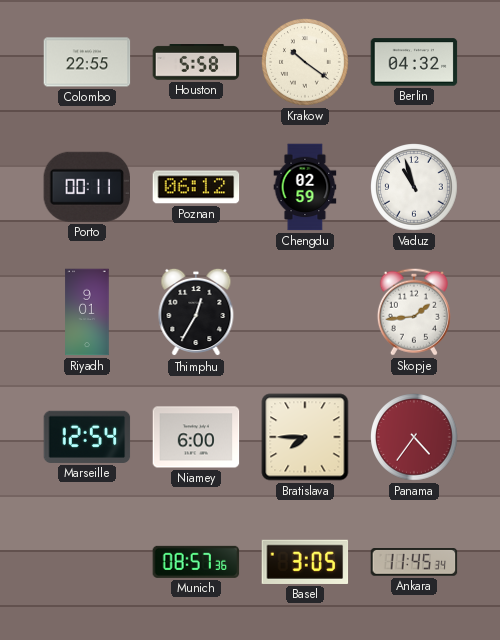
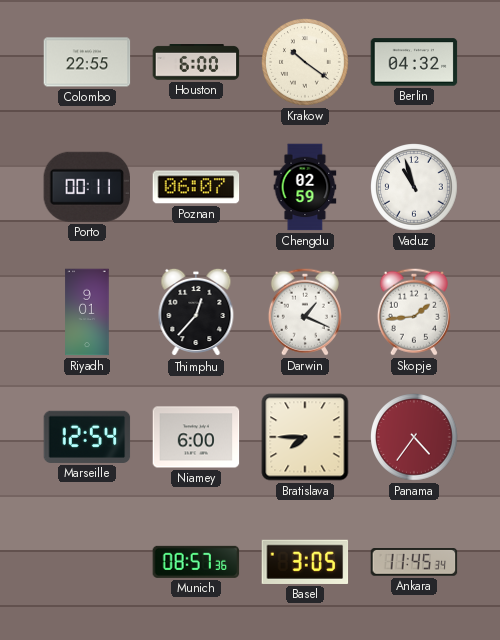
Houston: 5:58 -> 6:00 (196, 62)
Poznan: 06:12 -> 06:07 (196, 187)
Thimphu: 12:35 -> 12:37 (196, 312)
Darwin: none -> 1:19 (305, 312)
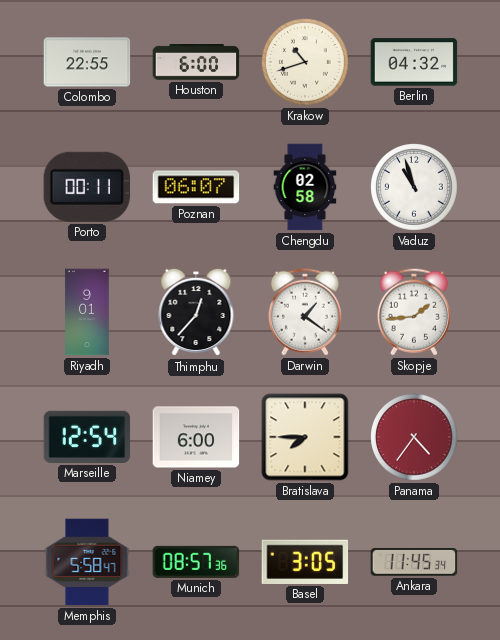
Krakow: 10:21 -> 10:42 (305, 62)
Chengdu: 02:59 -> 02:58 (305, 187)
Darwin: 1:19 -> 1:21 (305, 312)
Memphis: none -> 5:58 (87, 562)
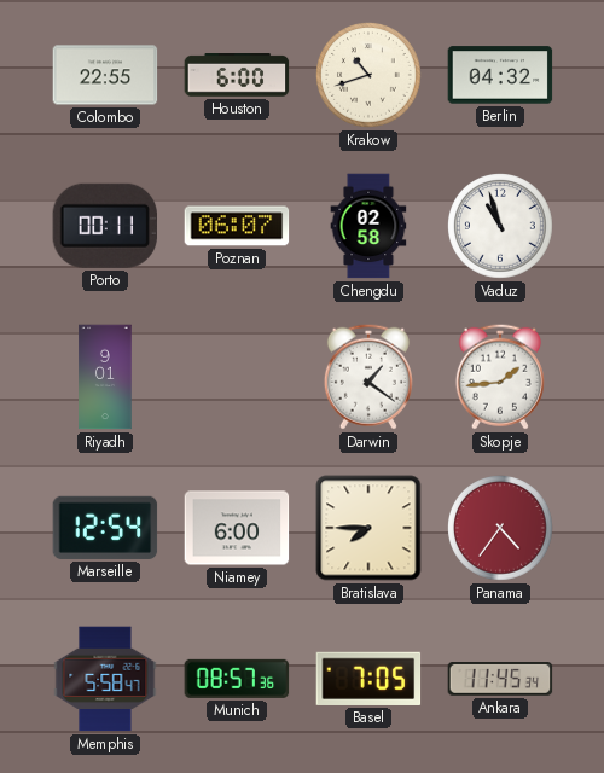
Thimphu: 12:37 -> none (196, 312)
Basel: 3:05 -> 7:05 (368, 679)
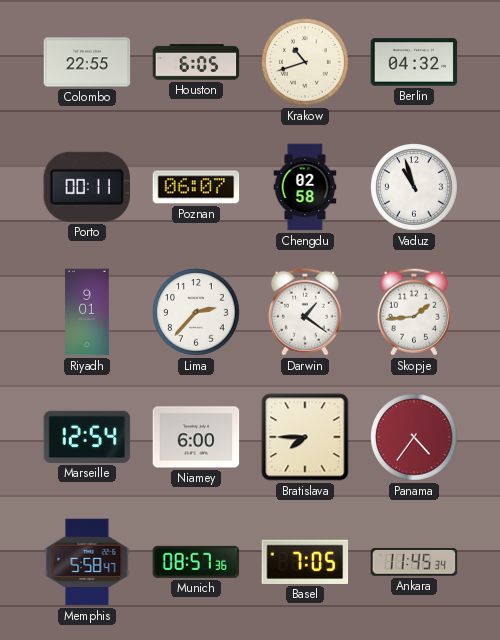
Houston: 6:00 -> 6:05 (196, 62)
Lima: none -> 2:37 (196, 312)
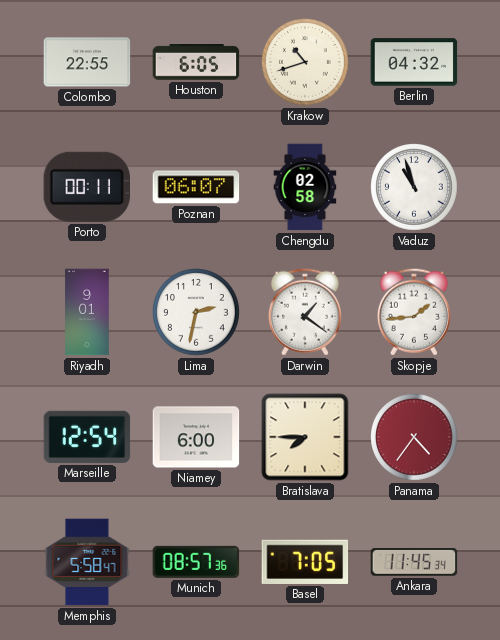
Lima: 2:37 -> 2:32 (196, 312)
